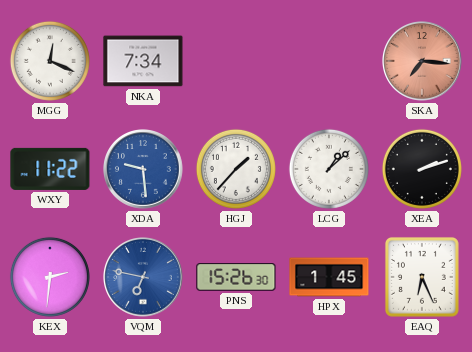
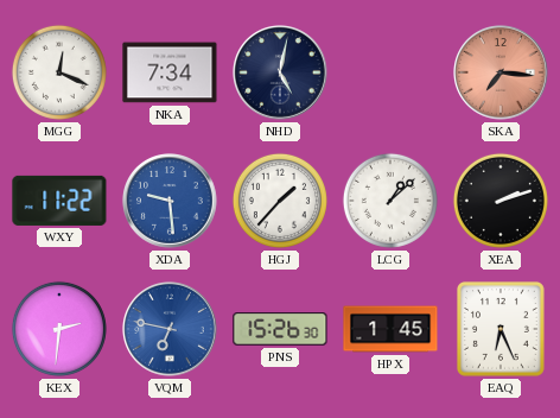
NHD: none -> 5:02 (281, 74)
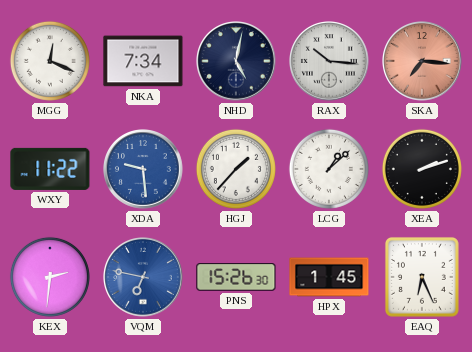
RAX: none -> 10:16 (330, 62)
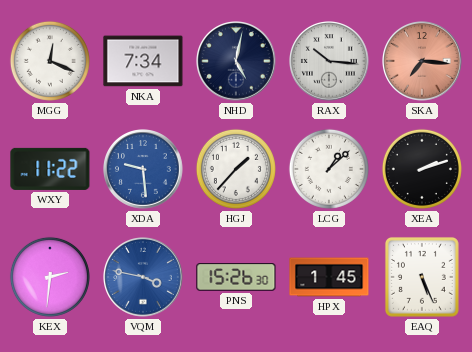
VQM: 6:47 -> 3:47 (144, 278)
EAQ: 6:26 -> 5:26 (422, 277)
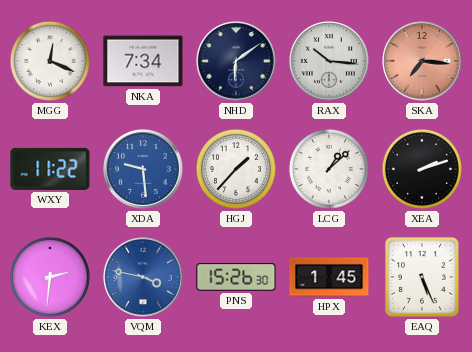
NHD: 5:02 -> 6:09 (237, 62)
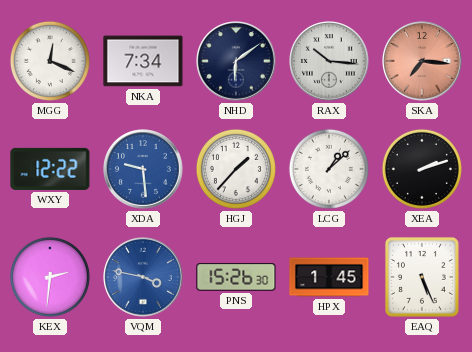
WXY: 11:22 -> 12:22 (50, 169)
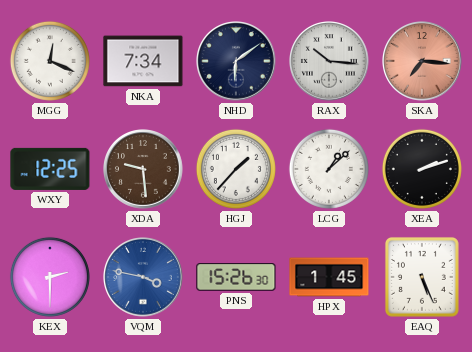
WXY: 12:22 -> 12:25 (50, 169)
XDA dial: blue -> brown (144, 170)
KEX: 2:31 -> 2:30 (50, 277)
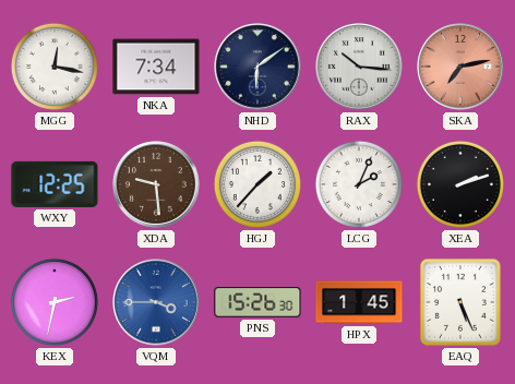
MGG: 12:19 -> 12:17 (55, 67)
SKA: 7:16 -> 7:13 (462, 68)
LCG: 1:08 -> 2:04 (359, 184)
KEX: 2:30 -> 2:32 (55, 302)
VQM: 3:47 -> 3:45 (157, 303)
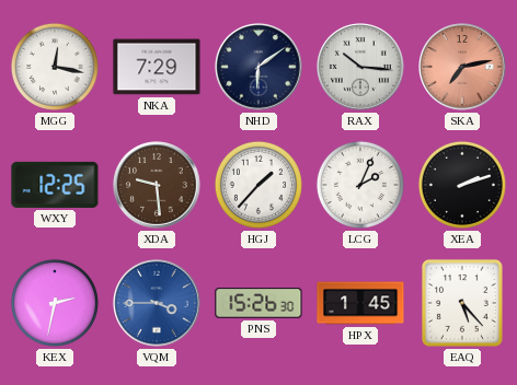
NKA: 7:34 -> 7:29 (157, 67)
EAQ: 5:26 -> 5:23 (462, 303)
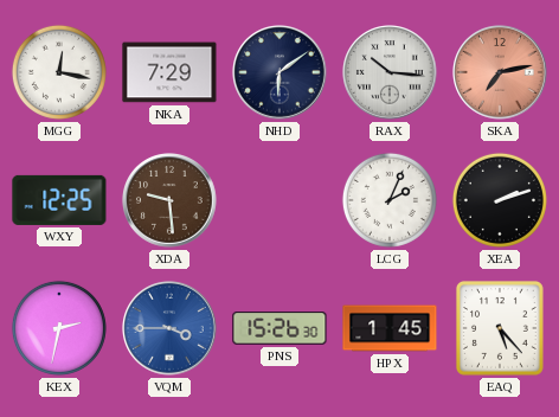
HGJ: 1:37 -> none (258, 185)
